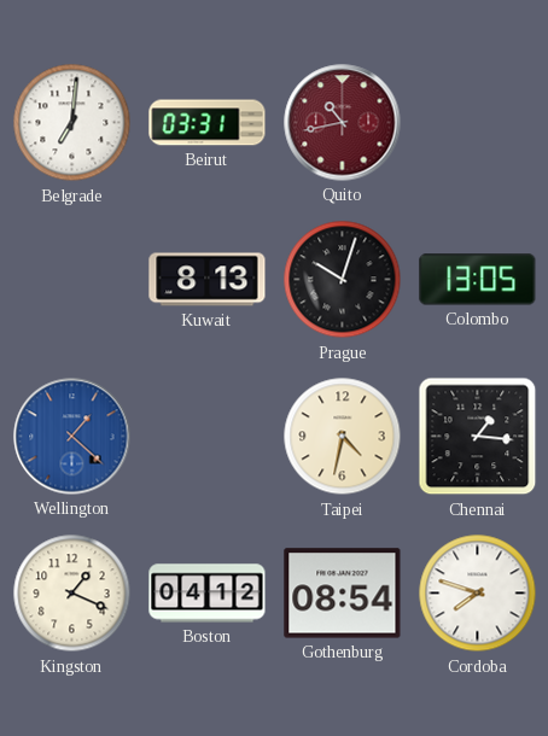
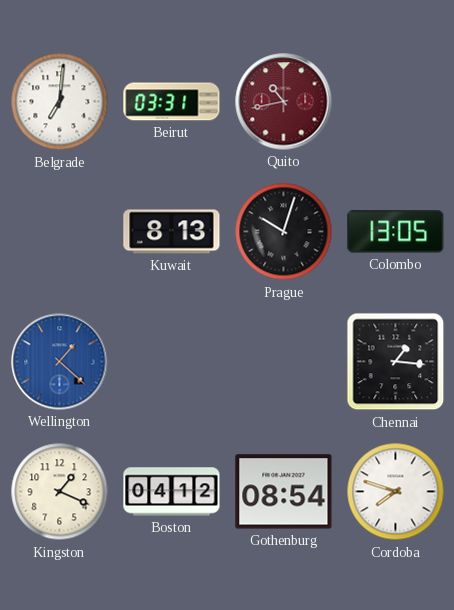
Taipei: 4:32 -> none (343, 437)
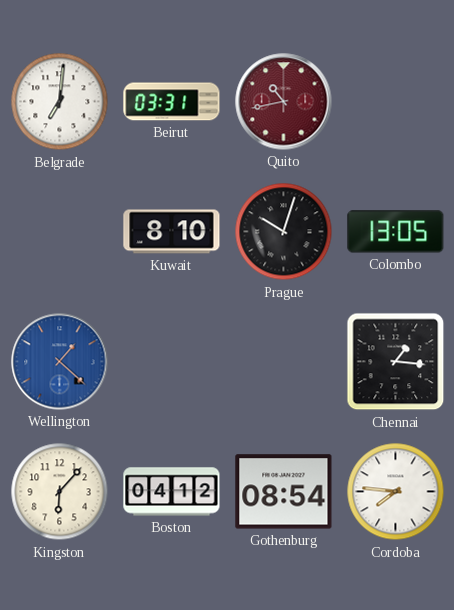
Kuwait: 8:13 -> 8:10 (172, 232)
Kingston: 1:19 -> 6:07 (60, 492)
Cordoba: 7:48 -> 7:46 (396, 492)
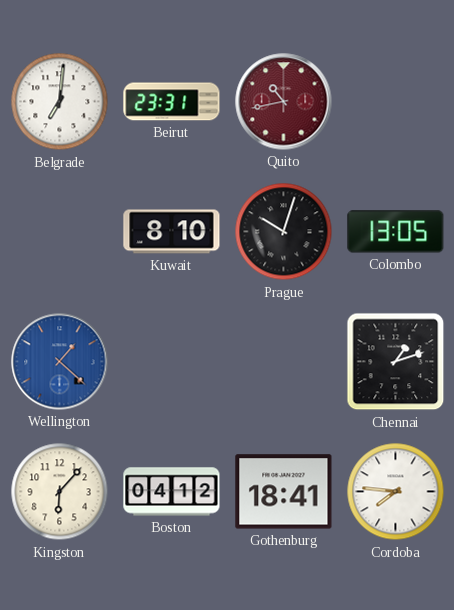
Beirut: 03:31 -> 23:31 (172, 102)
Chennai: 1:16 -> 1:12 (396, 362)
Gothenburg: 08:54 -> 18:41 (284, 492)
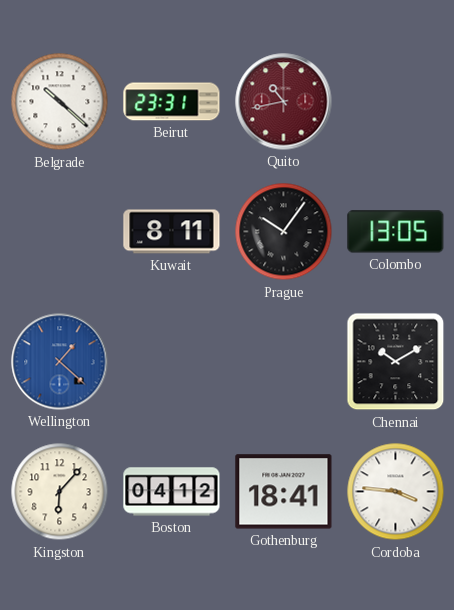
Belgrade: 7:01 -> 10:22 (60, 102)
Kuwait: 8:10 -> 8:11 (172, 232)
Prague: 10:03 -> 10:06 (284, 232)
Chennai: 1:12 -> 10:10 (396, 362)
Cordoba: 7:46 -> 3:46 (396, 492)
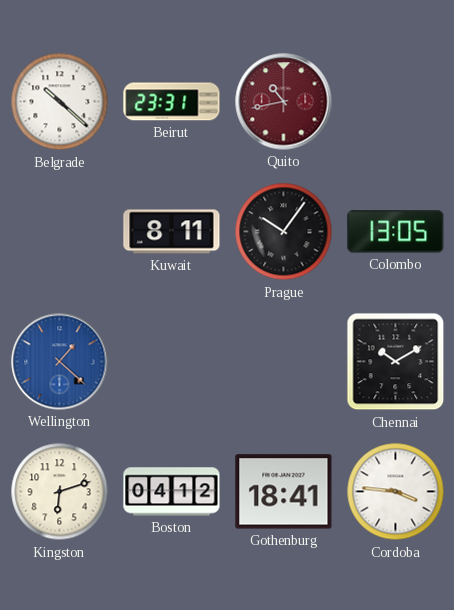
Kingston: 6:07 -> 6:12 (60, 492)
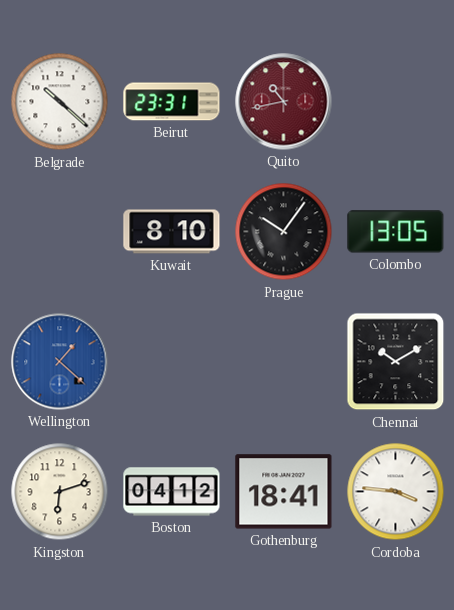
Kuwait: 8:11 -> 8:10 (172, 232)
